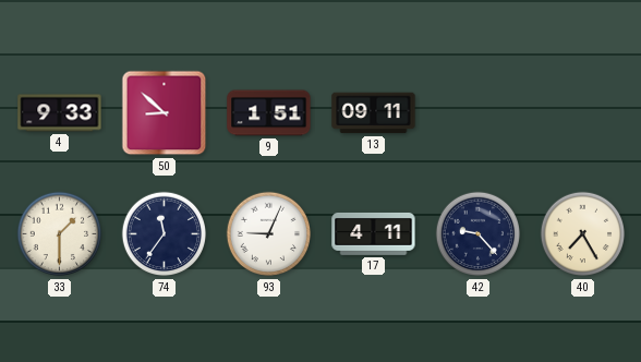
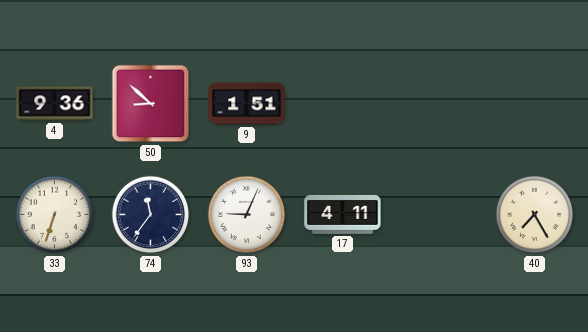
4: 9:33 -> 9:36 (55, 104)
13: 09:11 -> none (374, 113)
33: 1:30 -> 6:33 (55, 215)
42: 9:23 -> none (479, 234)
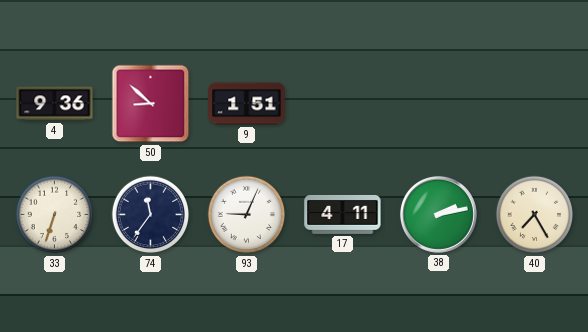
38: none -> 2:13 (438, 214)
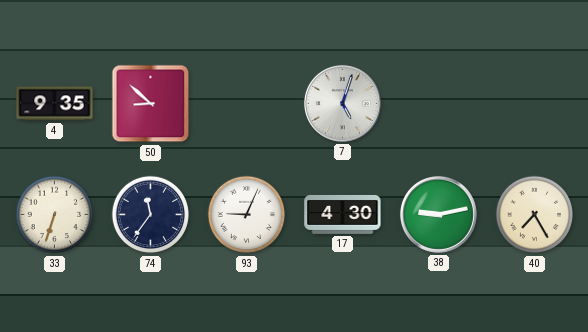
4: 9:36 -> 9:35 (55, 104)
9: 1:51 -> none (247, 104)
7: none -> 5:03 (342, 103)
17: 4:11 -> 4:30 (343, 214)
38: 2:13 -> 9:13 (438, 214)
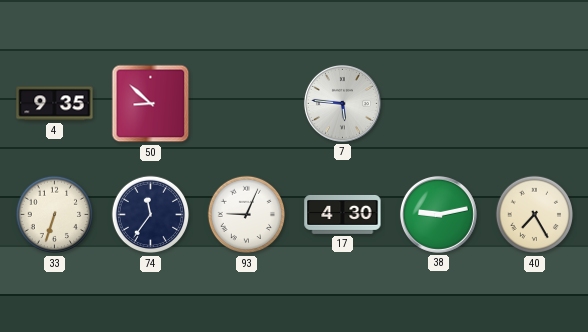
7: 5:03 -> 5:46 (342, 103)
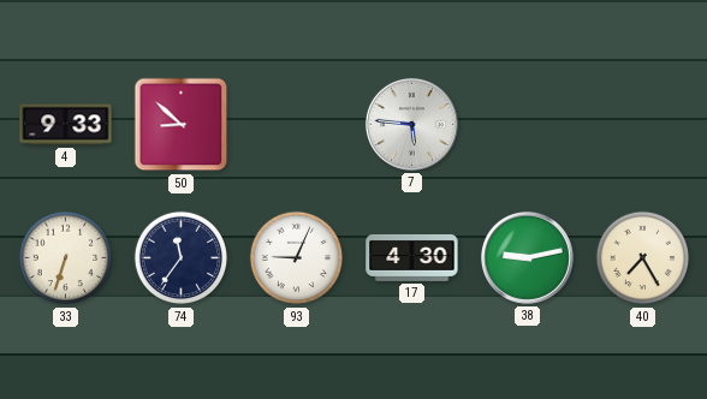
4: 9:35 -> 9:33 (66, 125)
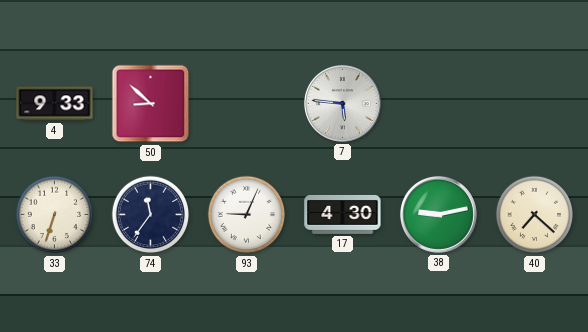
40: 7:25 -> 7:22 (535, 215)
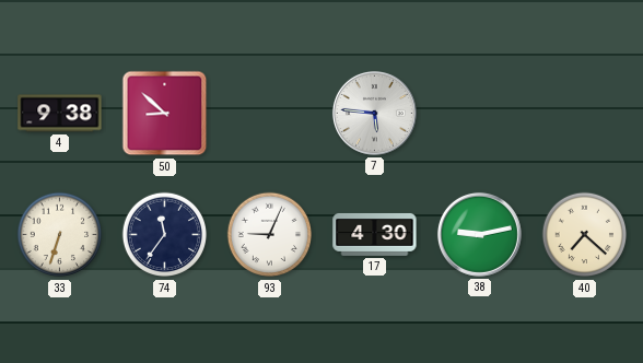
4: 9:33 -> 9:38 (60, 114)
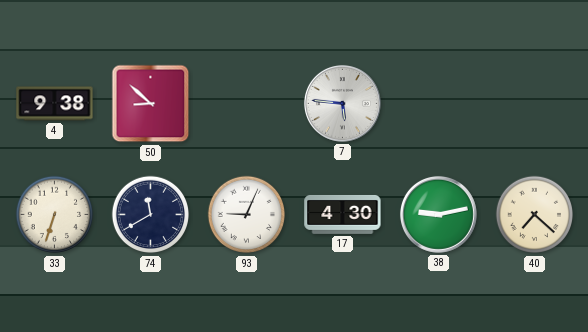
74: 11:36 -> 11:40 (151, 215)
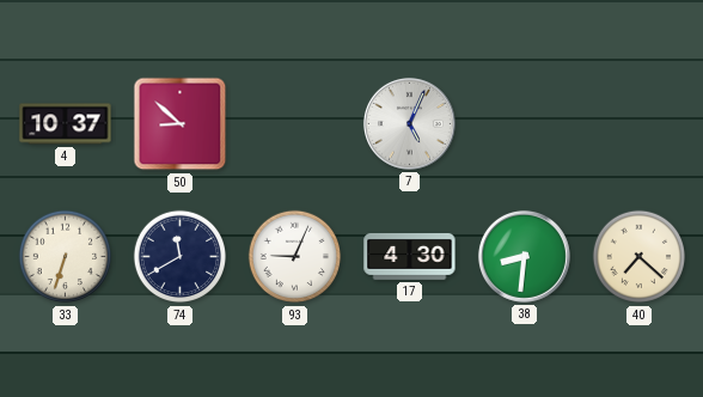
4: 9:38 -> 10:37 (66, 124)
7: 5:46 -> 5:04 (409, 123)
38: 9:13 -> 8:31 (524, 256)
